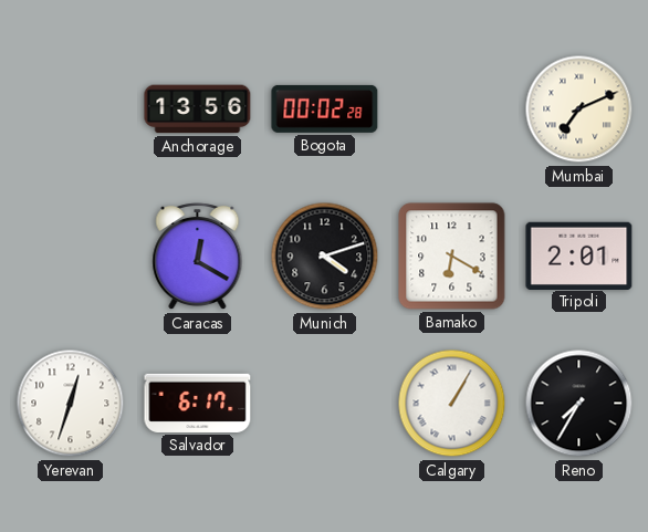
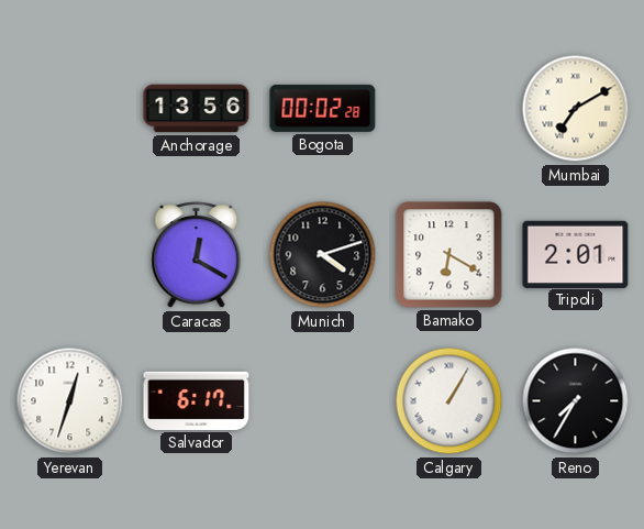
Mumbai: 7:11 -> 7:10 (576, 109)
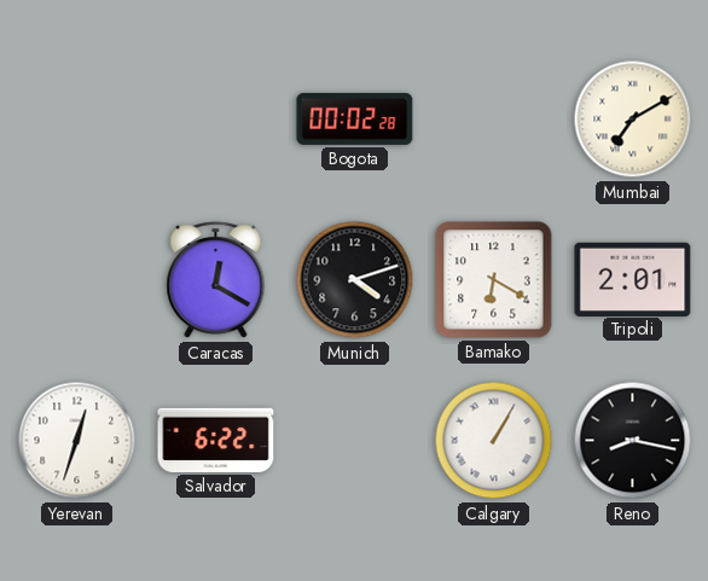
Anchorage: 13:56 -> none (197, 109)
Salvador: 6:17 -> 6:22 (216, 440)
Reno: 7:35 -> 8:17 (633, 441)
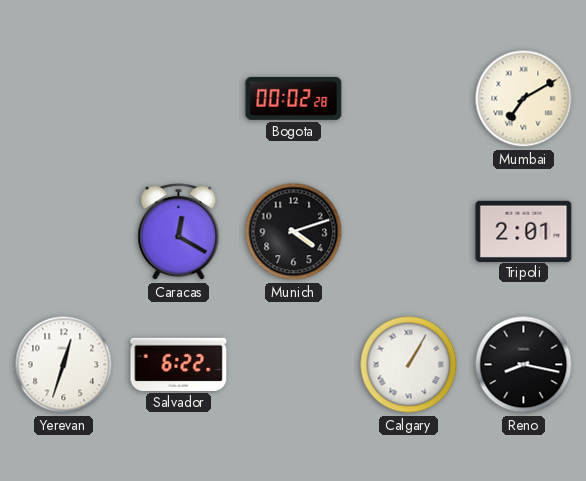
Bamako: 6:20 -> none (494, 280)
